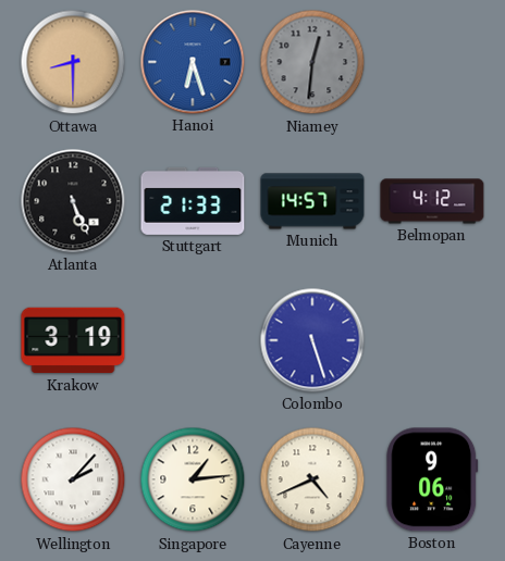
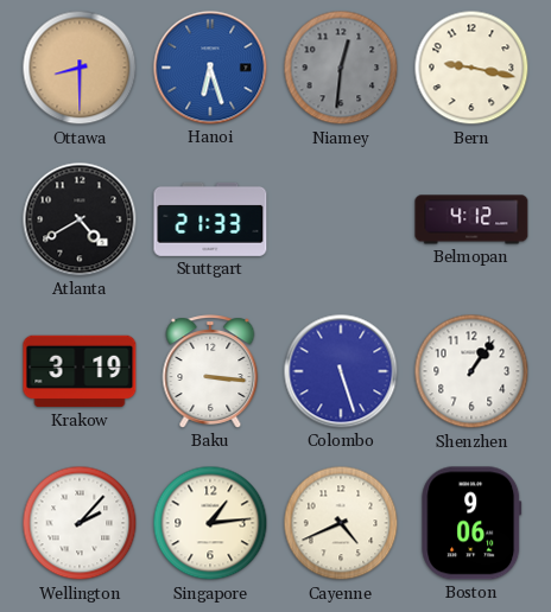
Bern: none -> 9:17 (471, 68)
Atlanta: 5:26 -> 4:40 (80, 219)
Munich: 14:57 -> none (312, 201)
Baku: none -> 3:16 (210, 371)
Shenzhen: none -> 1:06 (471, 371)
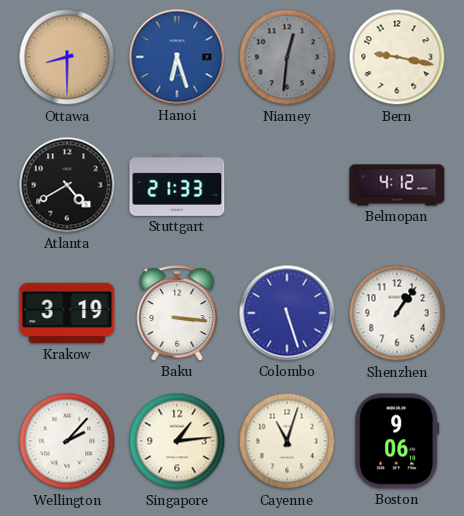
Cayenne: 4:41 -> 11:03 (287, 441)
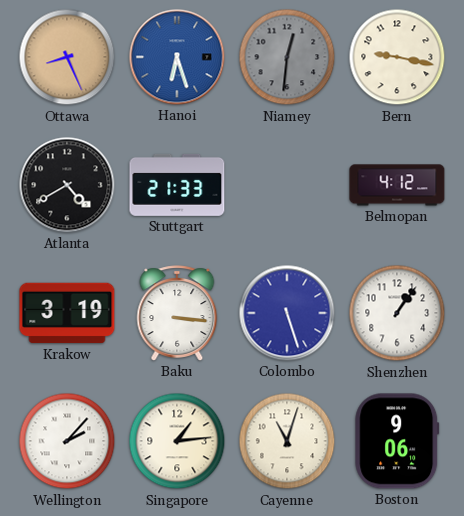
Ottawa: 8:30 -> 8:26 (67, 57)
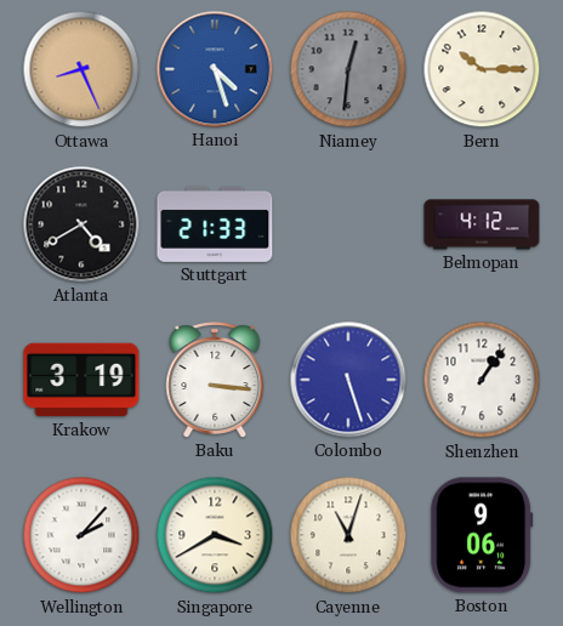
Hanoi: 6:27 -> 4:27 (215, 69)
Bern: 9:17 -> 10:15 (482, 69)
Singapore: 1:14 -> 3:40 (215, 535)
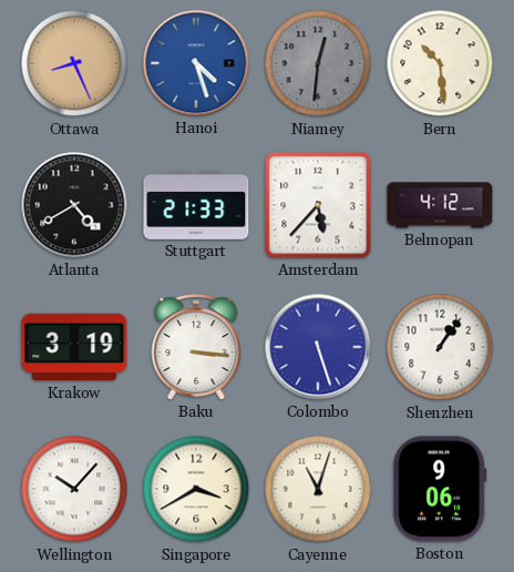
Bern: 10:15 -> 10:29 (440, 63)
Amsterdam: none -> 5:37 (318, 205)
Wellington: 2:07 -> 10:07 (74, 489)
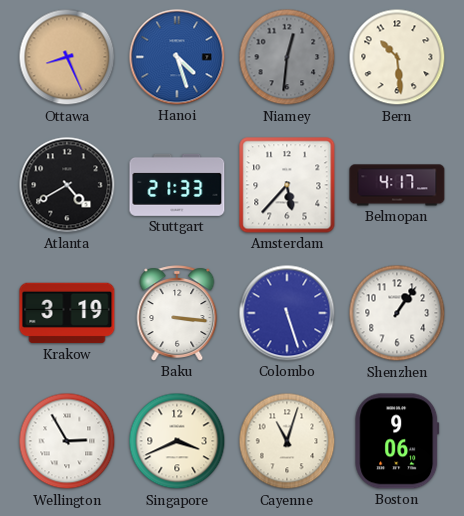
Belmopan: 4:12 -> 4:17 (397, 185)
Wellington: 10:07 -> 2:55 (67, 441)
Singapore: 3:40 -> 3:41 (177, 441)
